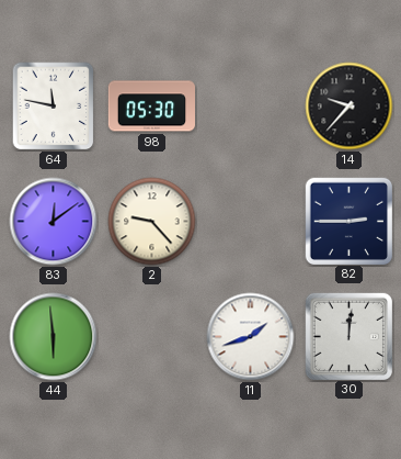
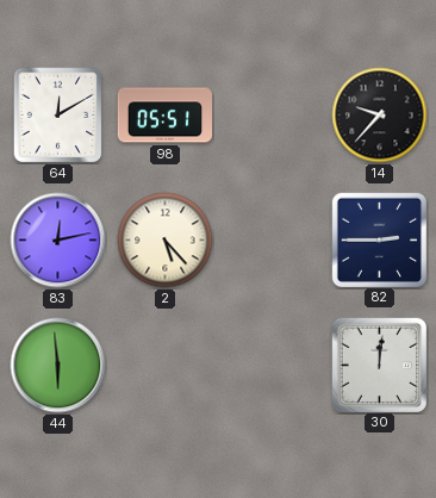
64: 11:47 -> 12:10 (58, 116)
98: 05:30 -> 05:51 (166, 116)
83: 12:09 -> 12:13 (58, 241)
2: 9:23 -> 5:23 (166, 241)
11: 1:42 -> none (251, 337)
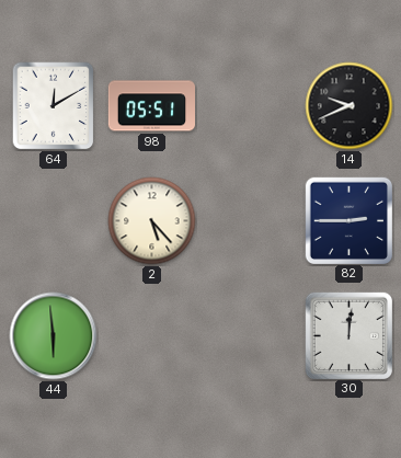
14: 9:37 -> 9:41 (350, 106)
83: 12:13 -> none (58, 241)
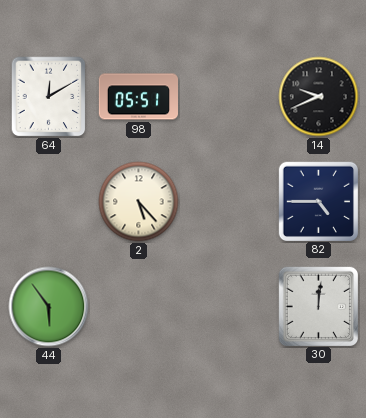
82: 2:45 -> 4:45 (318, 201)
44: 5:59 -> 5:54 (49, 307)
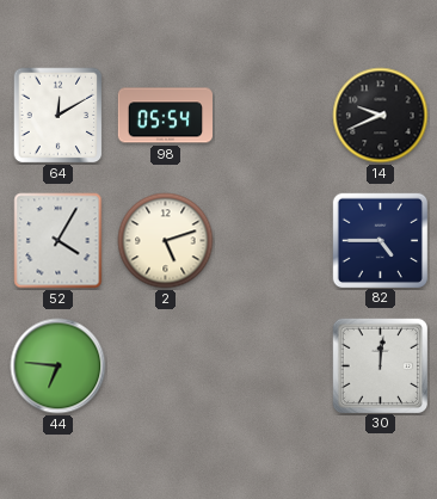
98: 05:51 -> 05:54 (166, 116)
52: none -> 4:05 (59, 241)
2: 5:23 -> 5:12 (166, 241)
44: 5:54 -> 6:46 (59, 366)
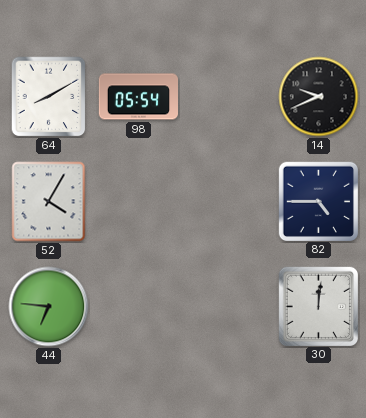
64: 12:10 -> 8:10 (49, 97)
2: 5:12 -> none (166, 241)
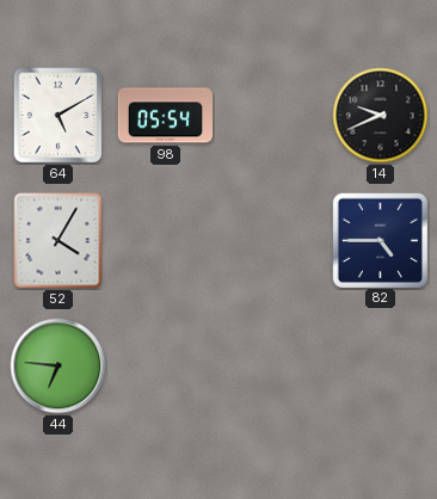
64: 8:10 -> 5:10 (59, 116)
30: 12:01 -> none (318, 306)
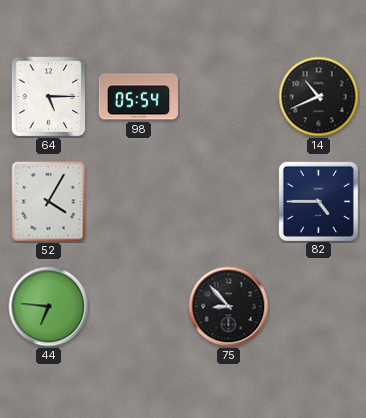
64: 5:10 -> 5:15 (49, 97)
14: 9:41 -> 10:41 (319, 97)
75: none -> 8:53 (229, 307)
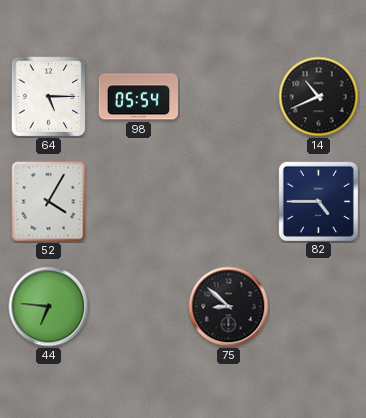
75: 8:53 -> 8:52 (229, 307)
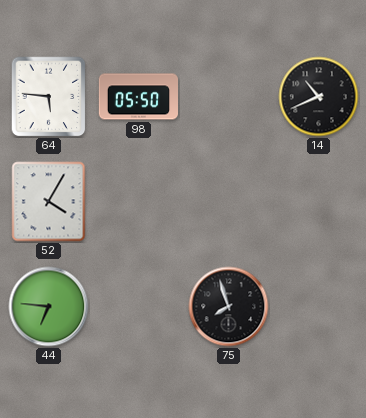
64: 5:15 -> 5:46 (49, 97)
98: 05:54 -> 05:50 (139, 97)
82: 4:45 -> none (318, 201)
75: 8:52 -> 7:57 (229, 307)
